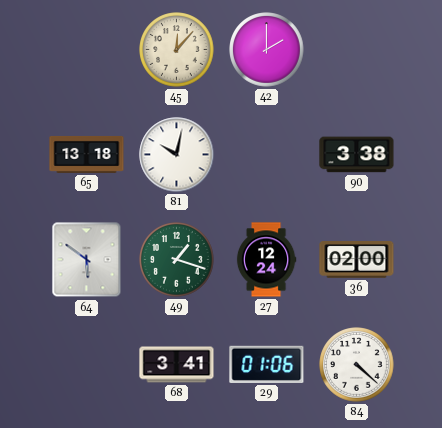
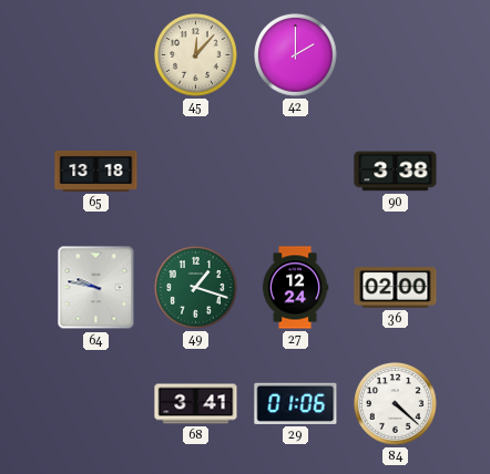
81: 10:02 -> none (177, 155)
64: 5:51 -> 9:47 (96, 288)
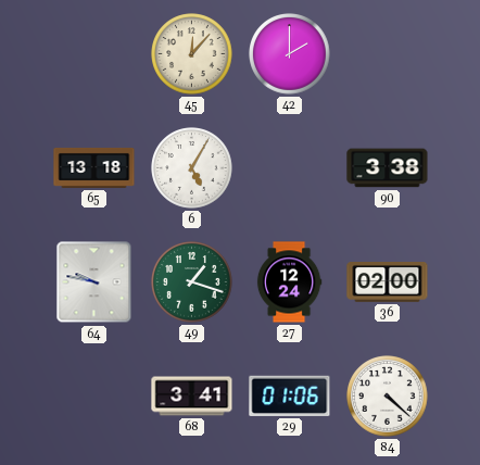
6: none -> 5:05 (192, 168)
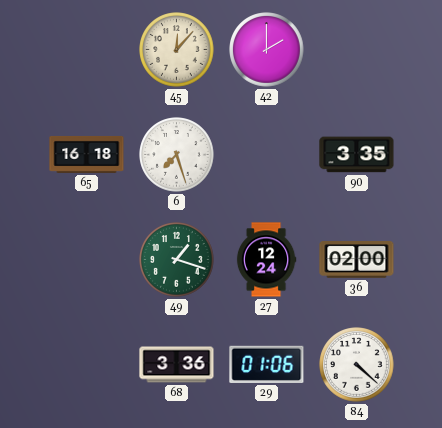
65: 13:18 -> 16:18 (87, 154)
6: 5:05 -> 7:27 (177, 155)
90: 3:38 -> 3:35 (357, 155)
64: 9:47 -> none (94, 282)
68: 3:41 -> 3:36 (177, 365)
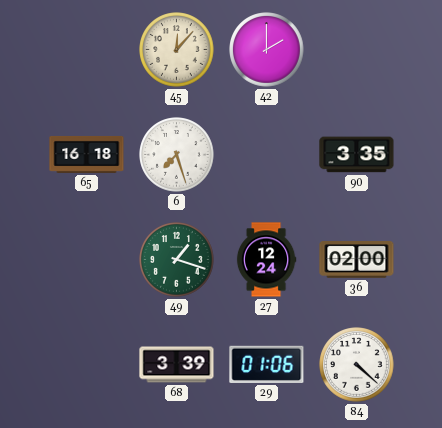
68: 3:36 -> 3:39 (177, 365)
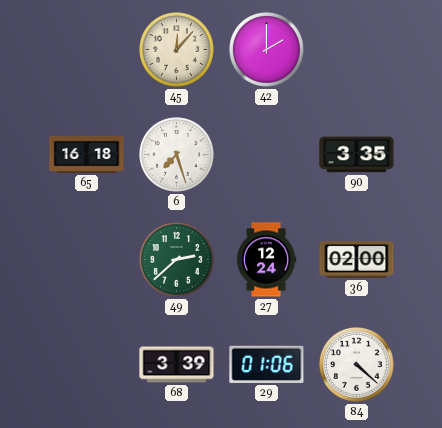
49: 1:18 -> 2:38 (177, 260)
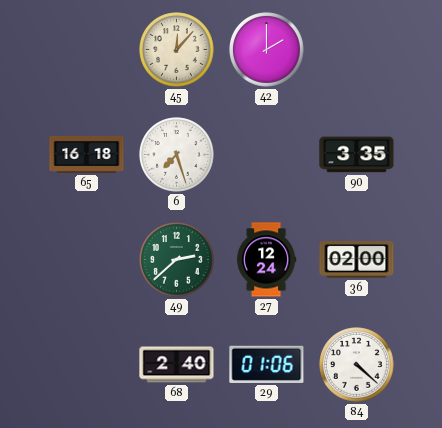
68: 3:39 -> 2:40 (177, 365)
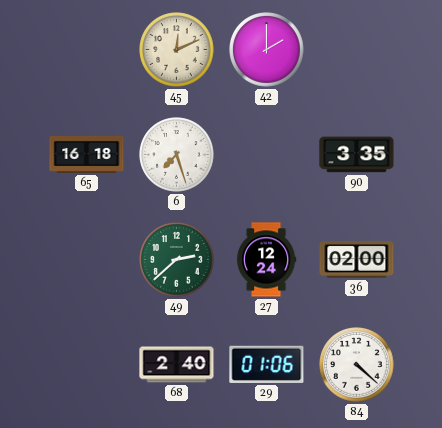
45: 12:07 -> 12:11 (177, 50)
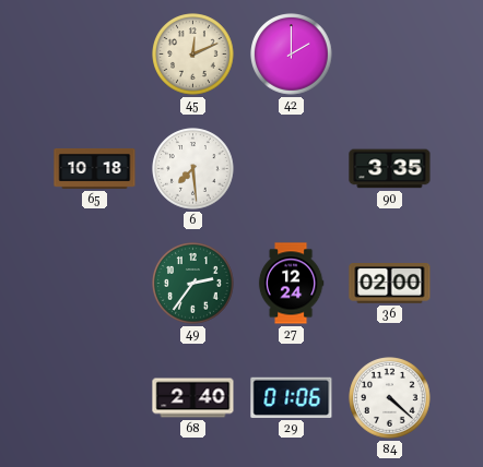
65: 16:18 -> 10:18 (95, 168)
6: 7:27 -> 7:29 (193, 169)
49: 2:38 -> 2:36 (193, 284)
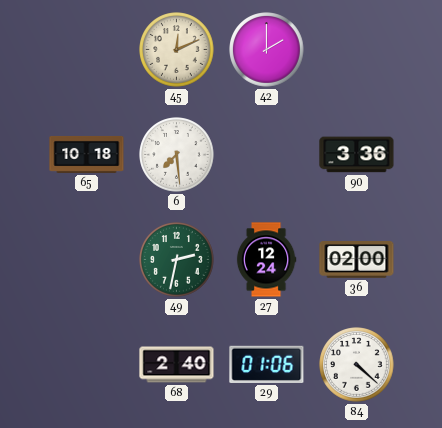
90: 3:35 -> 3:36 (357, 155)
49: 2:36 -> 2:32 (177, 260)
